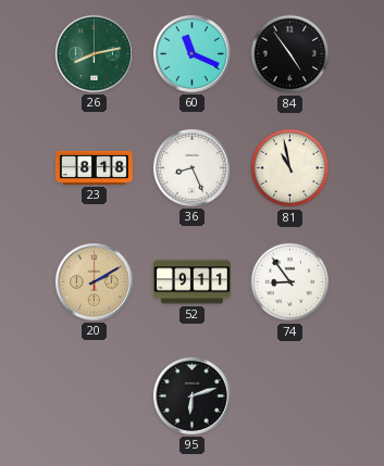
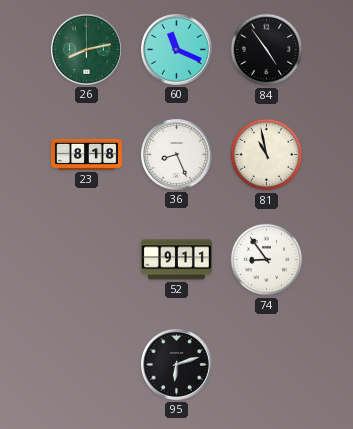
20: 2:10 -> none (94, 281)
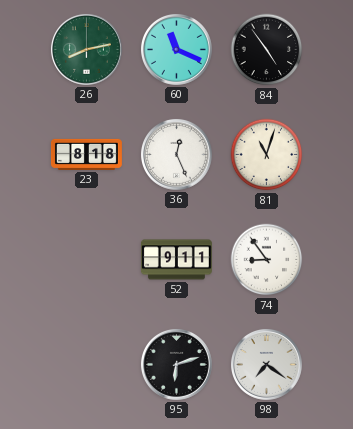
36: 8:26 -> 12:26 (176, 154)
81: 10:58 -> 11:03 (267, 155)
98: none -> 7:21 (266, 364)
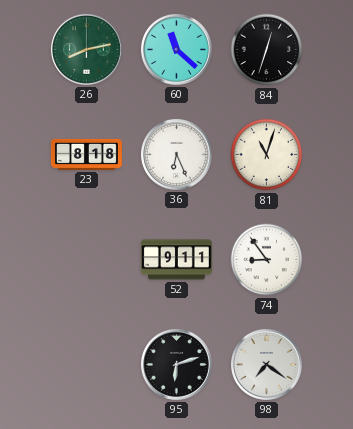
60: 11:19 -> 11:22 (176, 49)
84: 4:54 -> 12:33 (267, 50)
36: 12:26 -> 6:26 (176, 154)
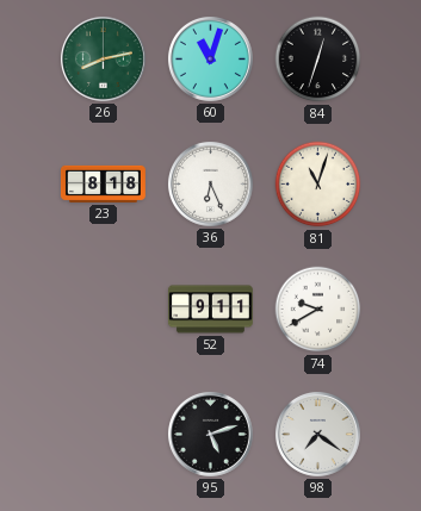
60: 11:22 -> 11:03 (210, 58)
74: 8:54 -> 9:40 (318, 310)
95: 6:12 -> 5:12 (210, 434)
